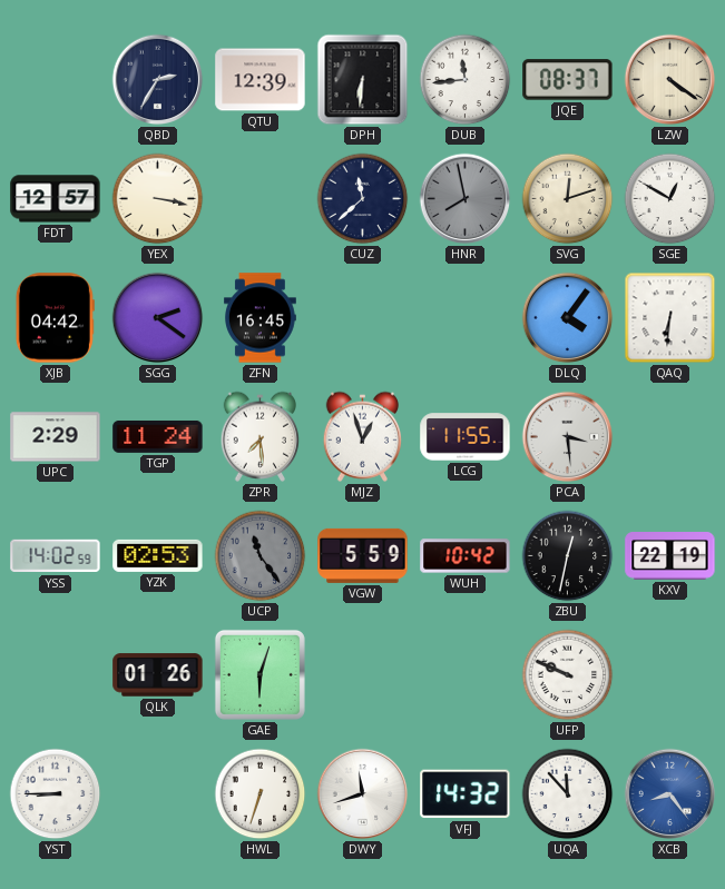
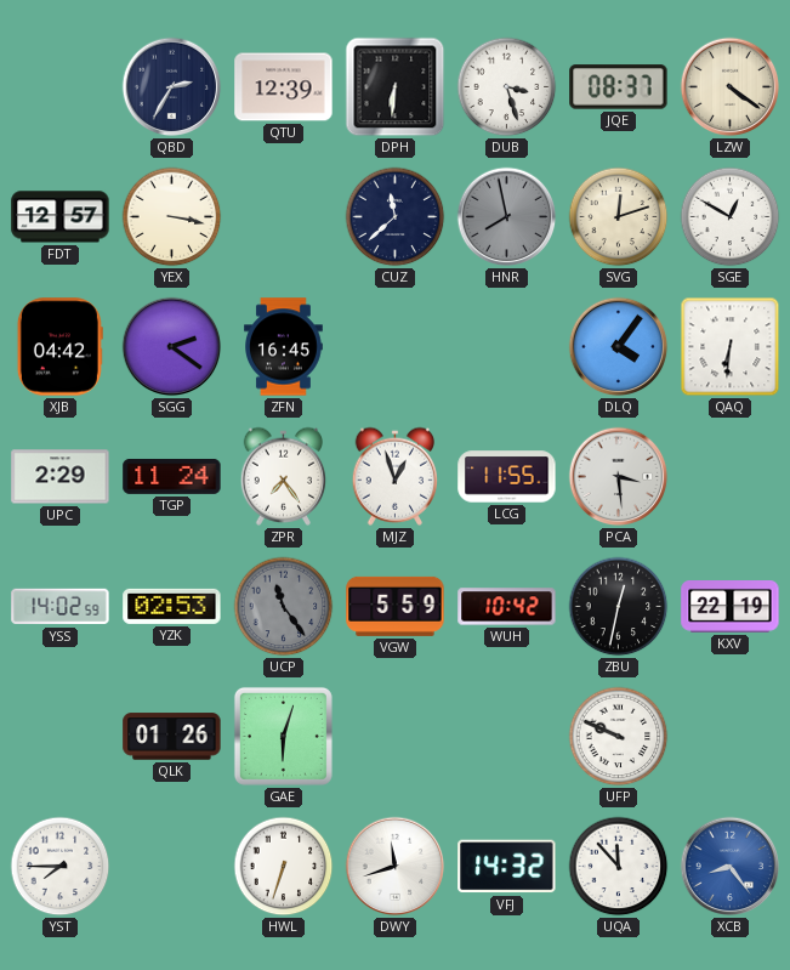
DUB: 11:44 -> 3:27 (507, 87)
ZPR: 7:29 -> 7:24 (284, 476)
YST: 8:45 -> 7:45 (61, 867)
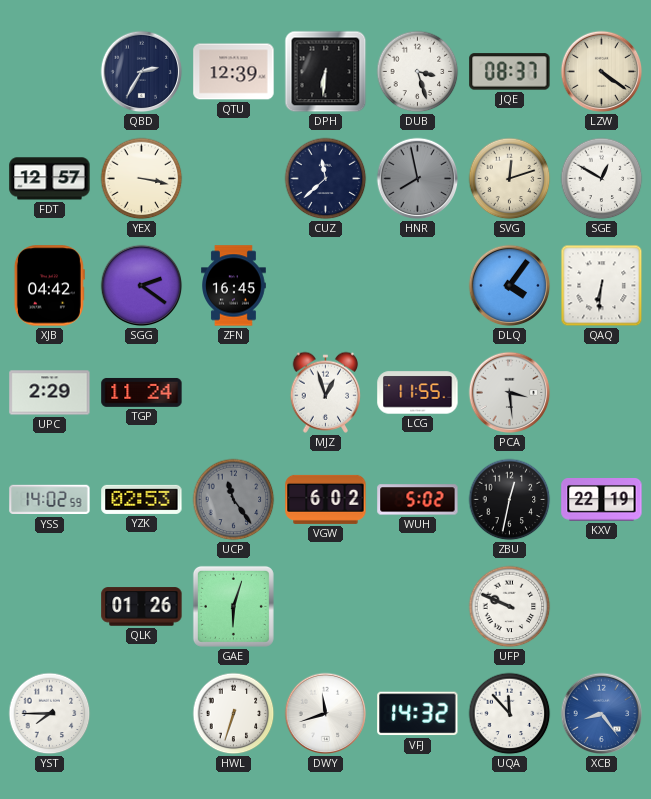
ZPR: 7:24 -> none (284, 476)
VGW: 5:59 -> 6:02 (326, 499)
WUH: 10:42 -> 5:02 (418, 500)
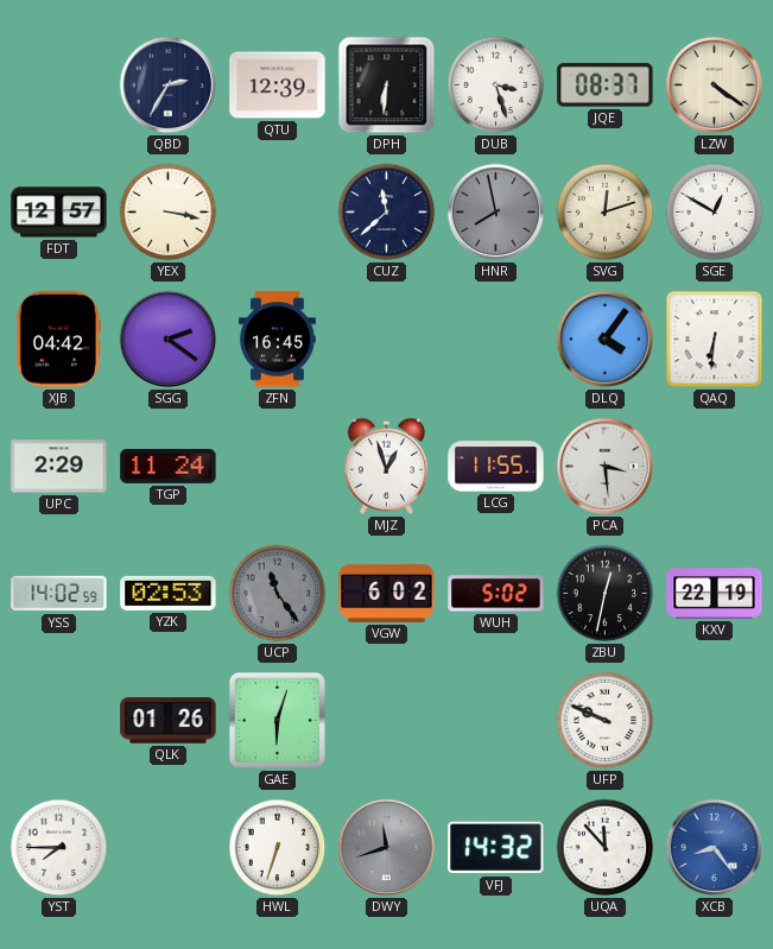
DWY dial: white -> grey (387, 848)
